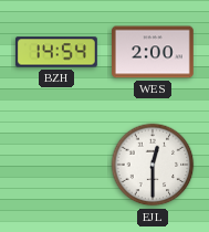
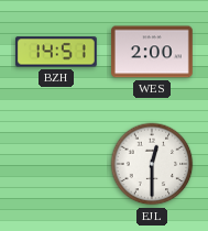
BZH: 14:54 -> 14:51 (56, 52)
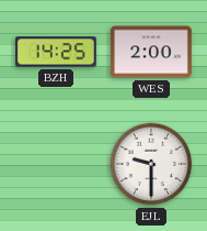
BZH: 14:51 -> 14:25 (56, 52)
EJL: 12:30 -> 9:30 (151, 164)
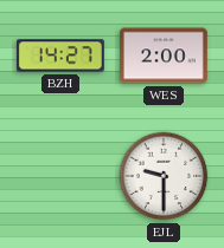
BZH: 14:25 -> 14:27 (60, 56)
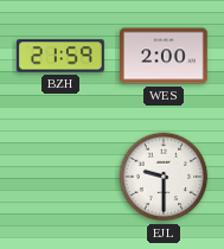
BZH: 14:27 -> 21:59 (60, 56)
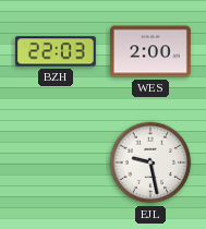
BZH: 21:59 -> 22:03 (56, 51)
EJL: 9:30 -> 9:28 (150, 162)
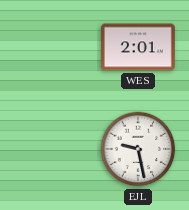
BZH: 22:03 -> none (56, 51)
WES: 2:00 -> 2:01 (139, 47)
